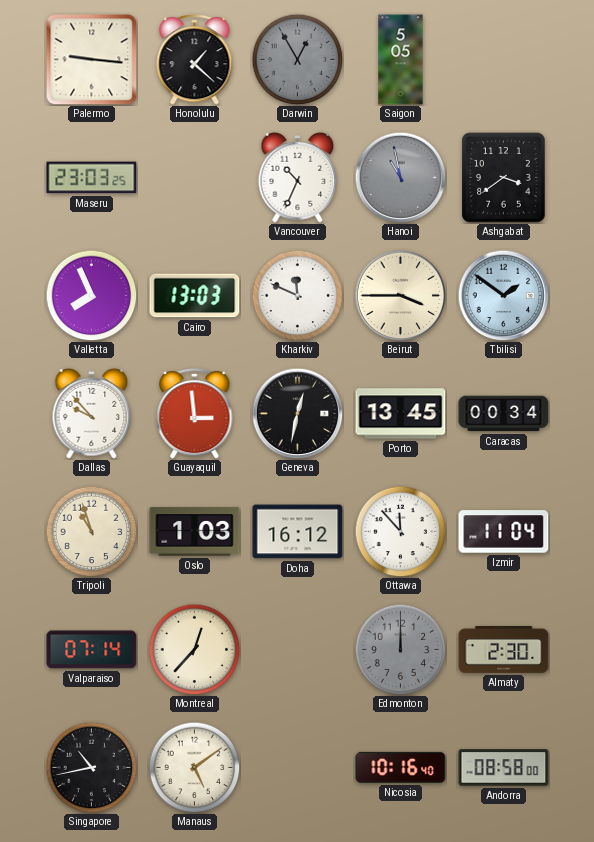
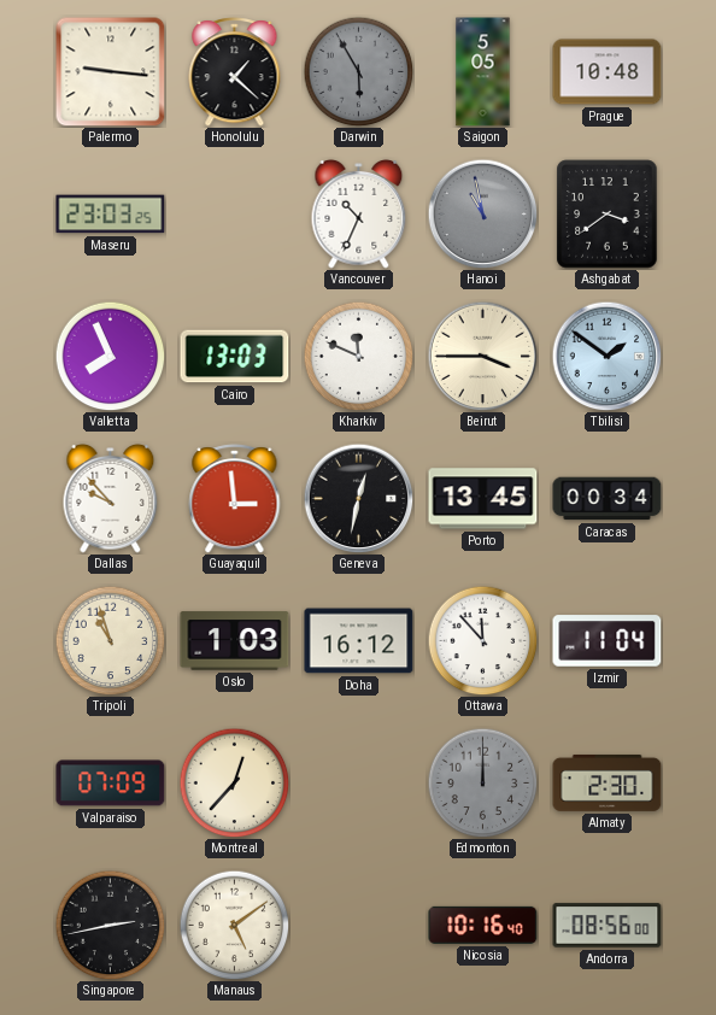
Darwin: 12:55 -> 5:55 (358, 71)
Prague: none -> 10:48 (608, 72)
Valparaiso: 07:14 -> 07:09 (111, 784)
Singapore: 10:43 -> 2:43 (110, 925)
Andorra: 08:58 -> 08:56 (608, 926)
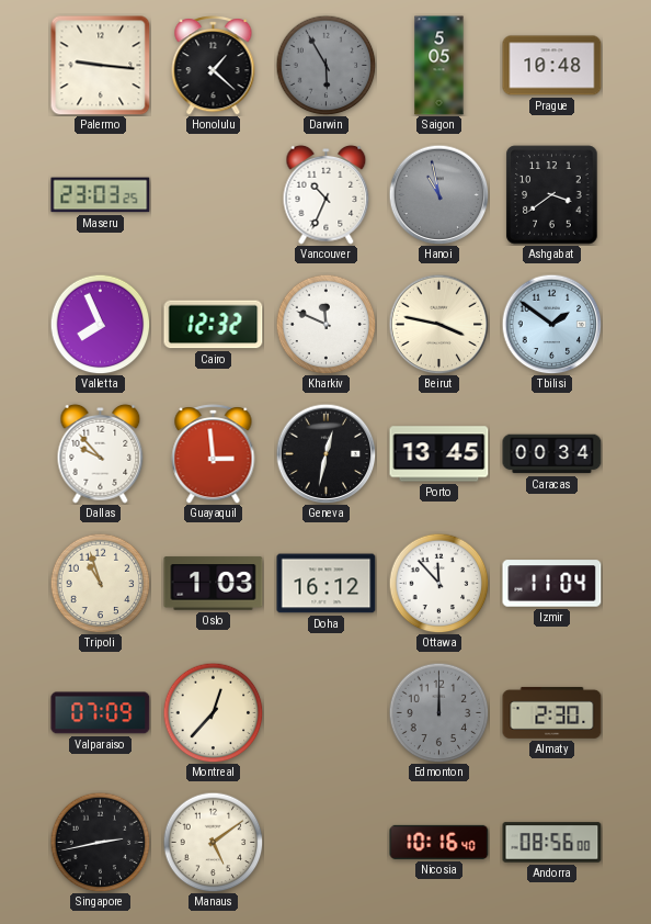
Cairo: 13:03 -> 12:32 (214, 325)
Beirut: 3:45 -> 3:47 (438, 324)
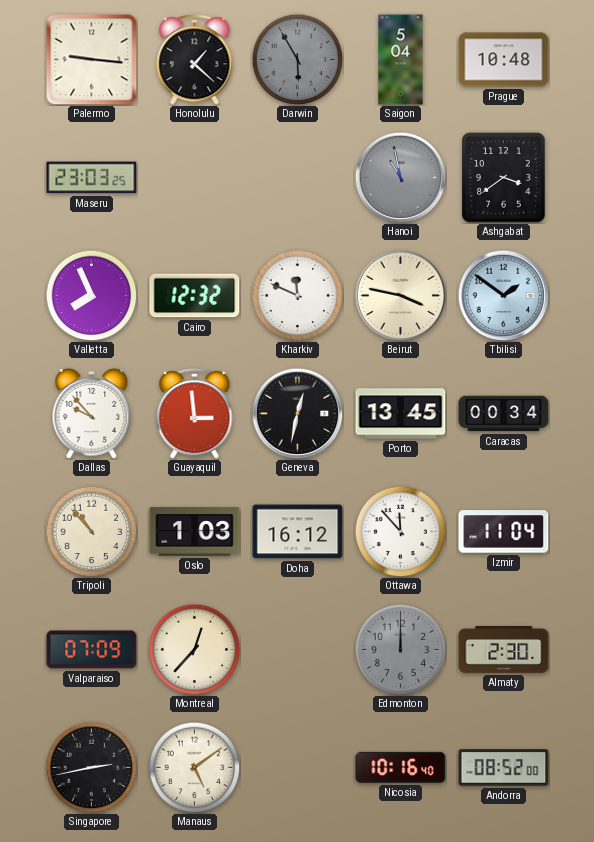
Saigon: 5:05 -> 5:04 (401, 60)
Vancouver: 10:34 -> none (327, 195)
Tripoli: 10:57 -> 10:53 (91, 531)
Andorra: 08:56 -> 08:52 (504, 768)
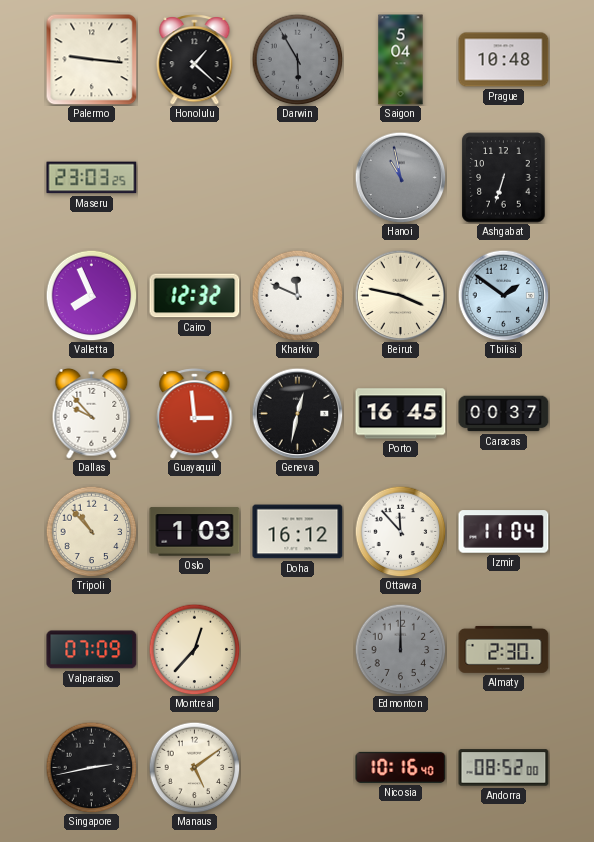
Ashgabat: 3:39 -> 6:33 (504, 178)
Porto: 13:45 -> 16:45 (401, 414)
Caracas: 00:34 -> 00:37 (504, 414)
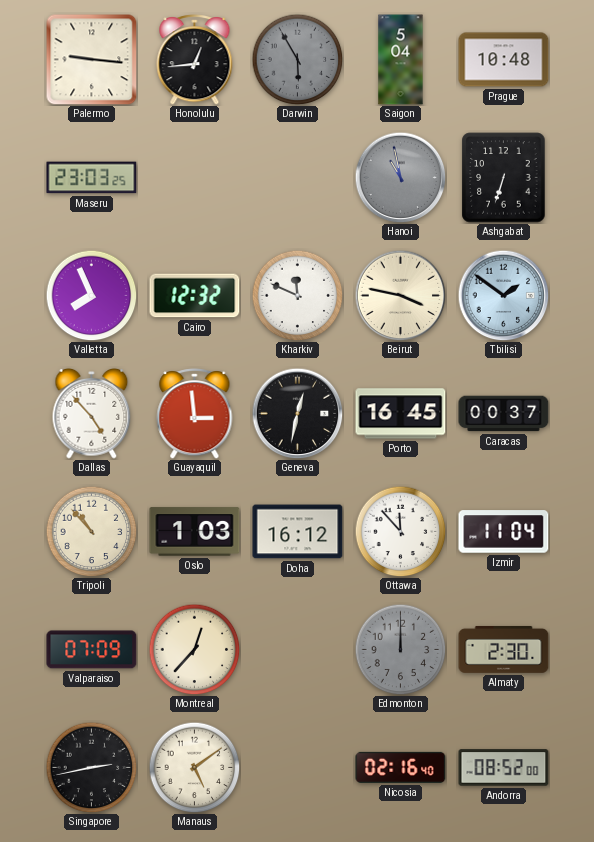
Honolulu: 1:22 -> 12:44 (195, 60)
Dallas: 9:53 -> 4:53 (92, 414)
Nicosia: 10:16 -> 02:16 (401, 767)
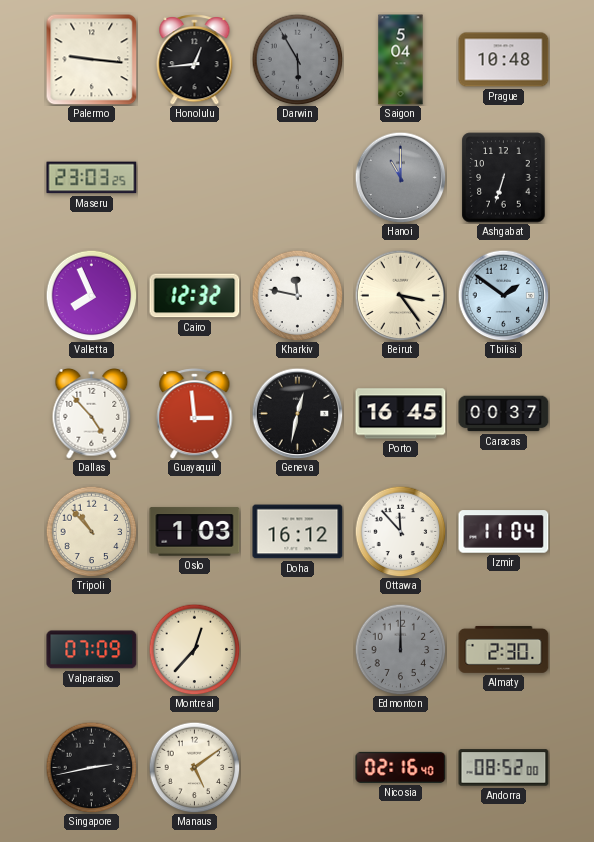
Hanoi: 10:58 -> 11:00 (400, 177)
Kharkiv: 11:49 -> 11:47 (297, 295)
Beirut: 3:47 -> 3:24 (400, 295)
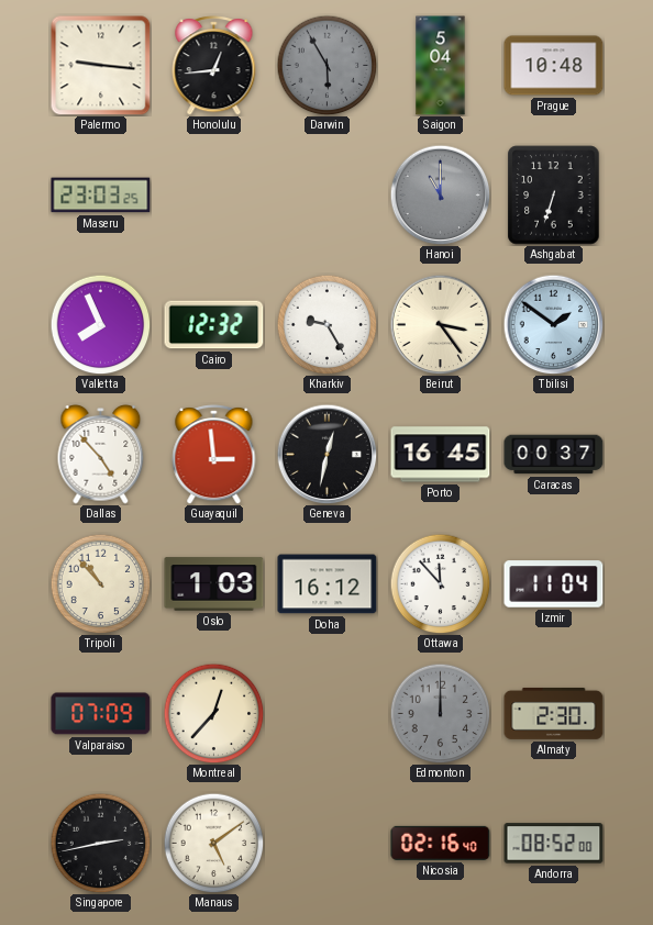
Kharkiv: 11:47 -> 9:25 (326, 324)
